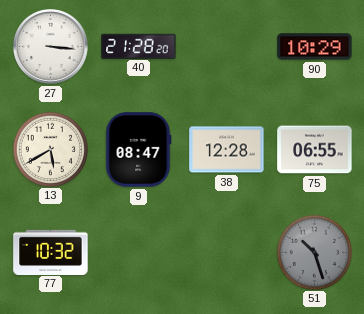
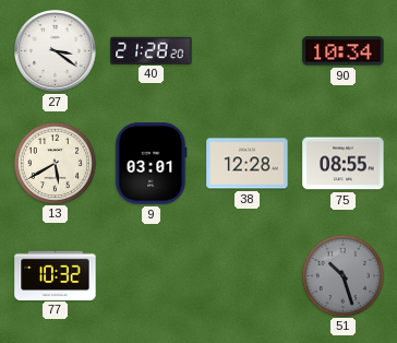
27: 3:16 -> 3:21 (56, 51)
90: 10:29 -> 10:34 (344, 51)
9: 08:47 -> 03:01 (151, 164)
75: 06:55 -> 08:55 (344, 164)
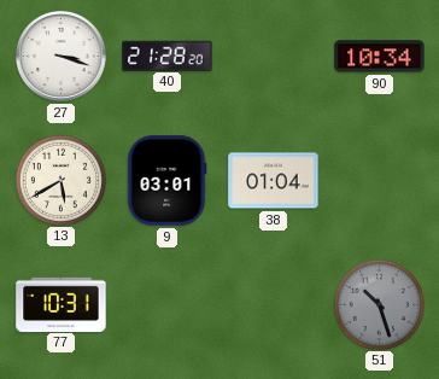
27: 3:21 -> 3:18 (62, 57)
38: 12:28 -> 01:04 (274, 181)
75: 08:55 -> none (344, 164)
77: 10:32 -> 10:31 (62, 304)
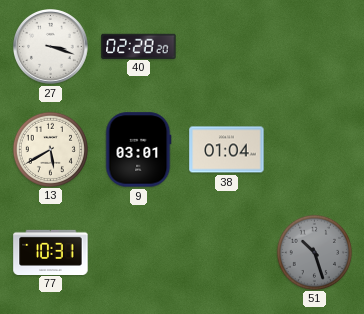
40: 21:28 -> 02:28 (139, 46)
90: 10:34 -> none (380, 57)
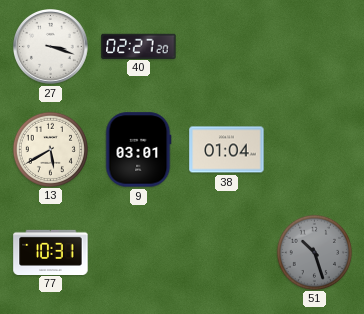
40: 02:28 -> 02:27 (139, 46)
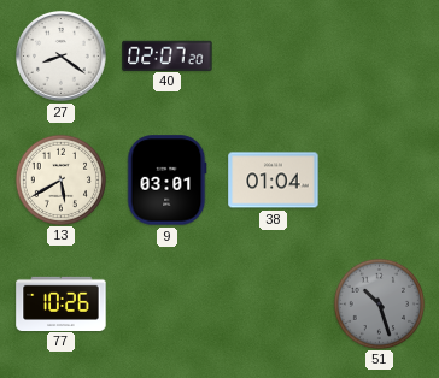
27: 3:18 -> 8:21 (62, 57)
40: 02:27 -> 02:07 (168, 55)
77: 10:31 -> 10:26 (62, 303)
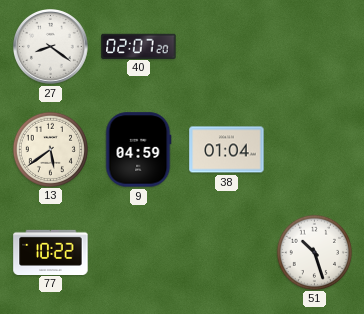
13: 5:40 -> 5:39 (50, 149)
9: 03:01 -> 04:59 (138, 150)
77: 10:26 -> 10:22 (51, 252)
51 dial: grey -> white (314, 252)
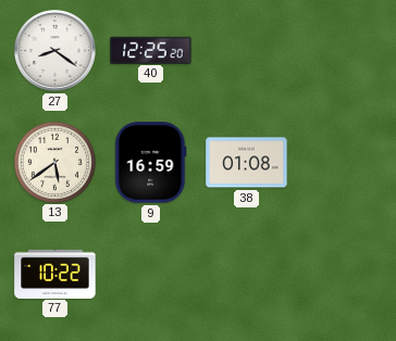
40: 02:07 -> 12:25 (151, 50)
9: 04:59 -> 16:59 (150, 163)
38: 01:04 -> 01:08 (247, 163)
51: 10:27 -> none (314, 252)
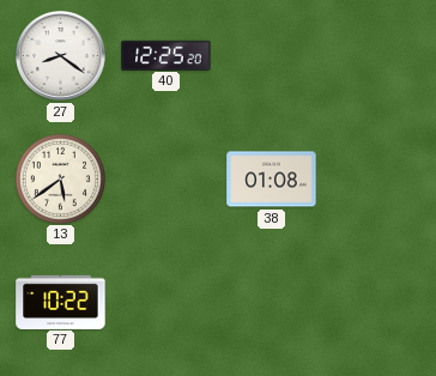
9: 16:59 -> none (150, 163)
